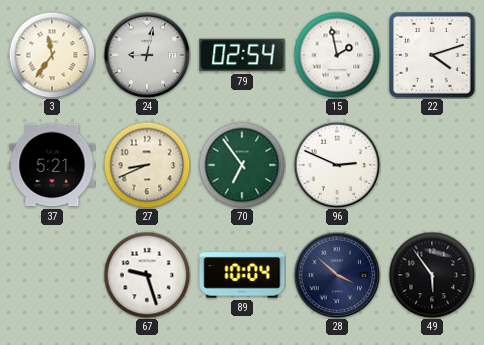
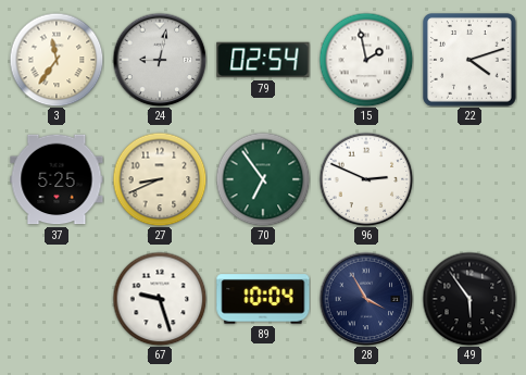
37: 5:21 -> 5:25 (57, 179)
28: 3:52 -> 3:55 (366, 299)
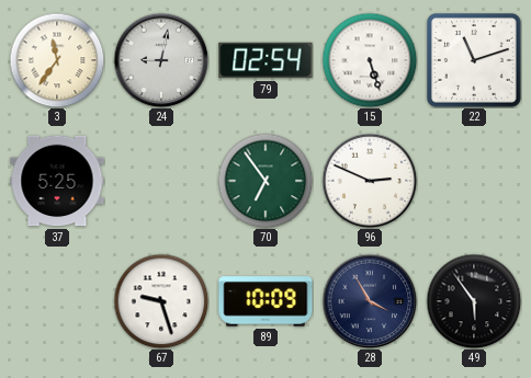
15: 1:58 -> 5:27 (370, 60)
22: 4:12 -> 11:12 (474, 60)
27: 8:41 -> none (160, 179)
89: 10:04 -> 10:09 (265, 301)
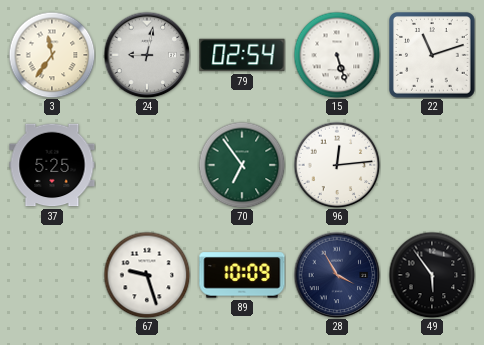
96: 2:49 -> 12:14 (337, 165)
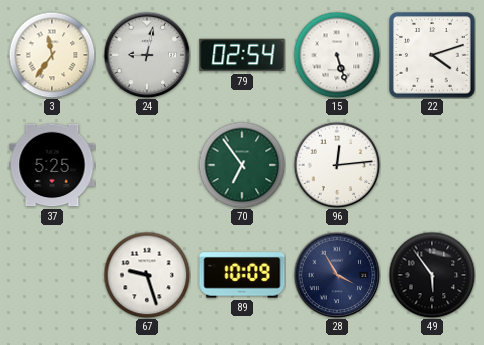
22: 11:12 -> 4:12 (432, 55)
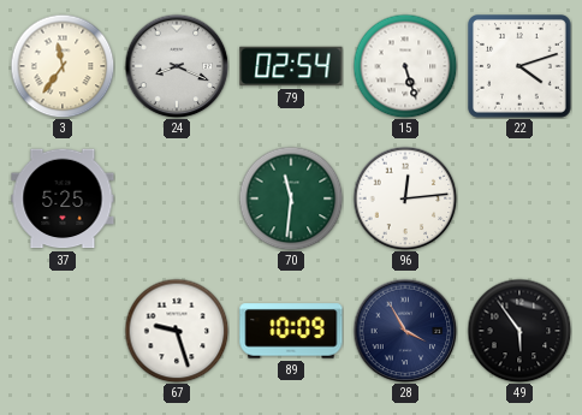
24: 9:02 -> 8:19 (177, 66)
70: 6:54 -> 11:31 (291, 198)
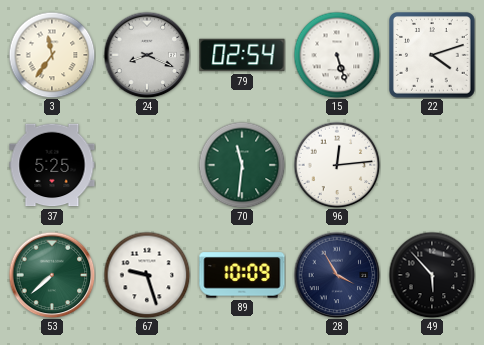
53: none -> 7:38 (52, 275)
49: 5:54 -> 5:53 (432, 275)
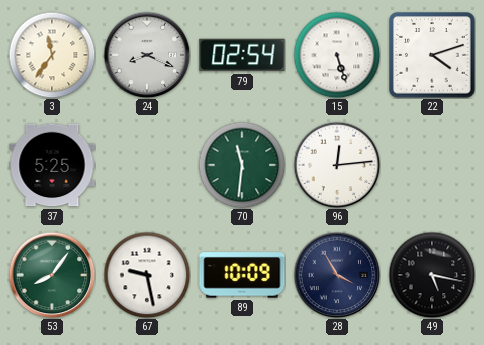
53: 7:38 -> 8:06 (52, 275)
67: 9:27 -> 9:28 (147, 275)
49: 5:53 -> 5:17 (432, 275)
